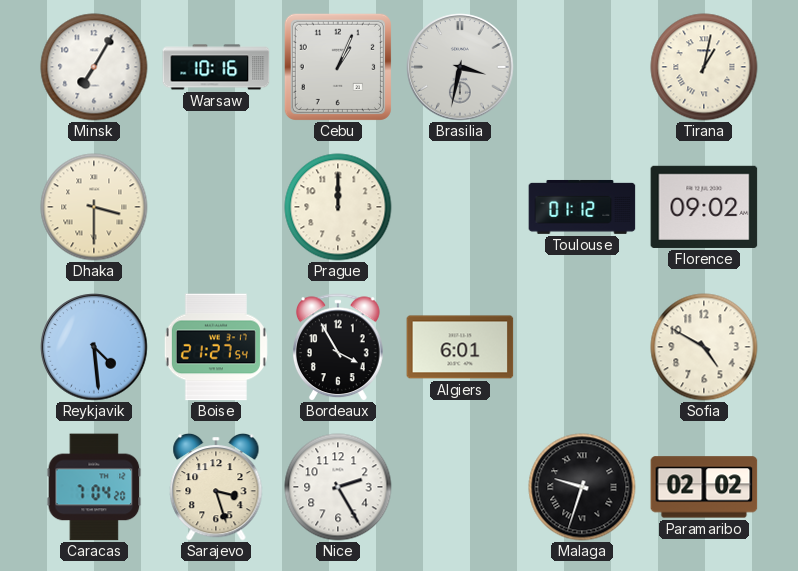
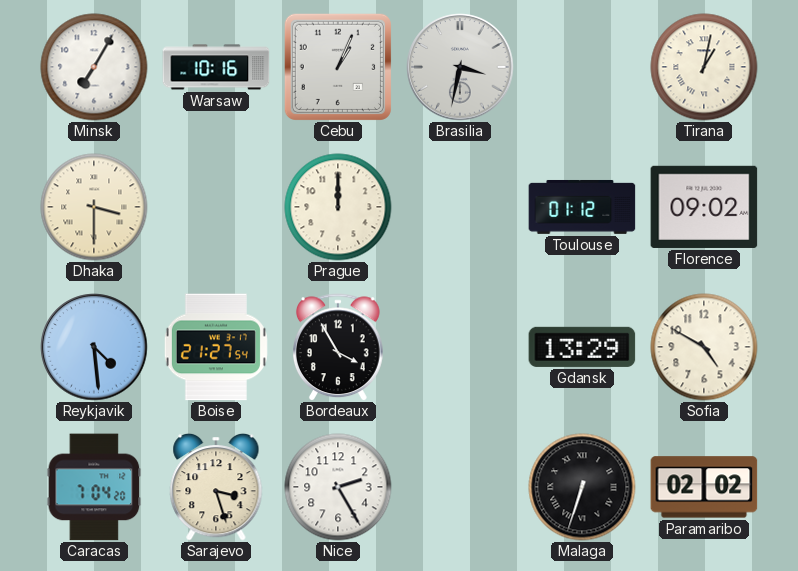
Algiers: 6:01 -> none (460, 347)
Gdansk: none -> 13:29 (582, 347)
Malaga: 9:33 -> 6:33 (582, 487)
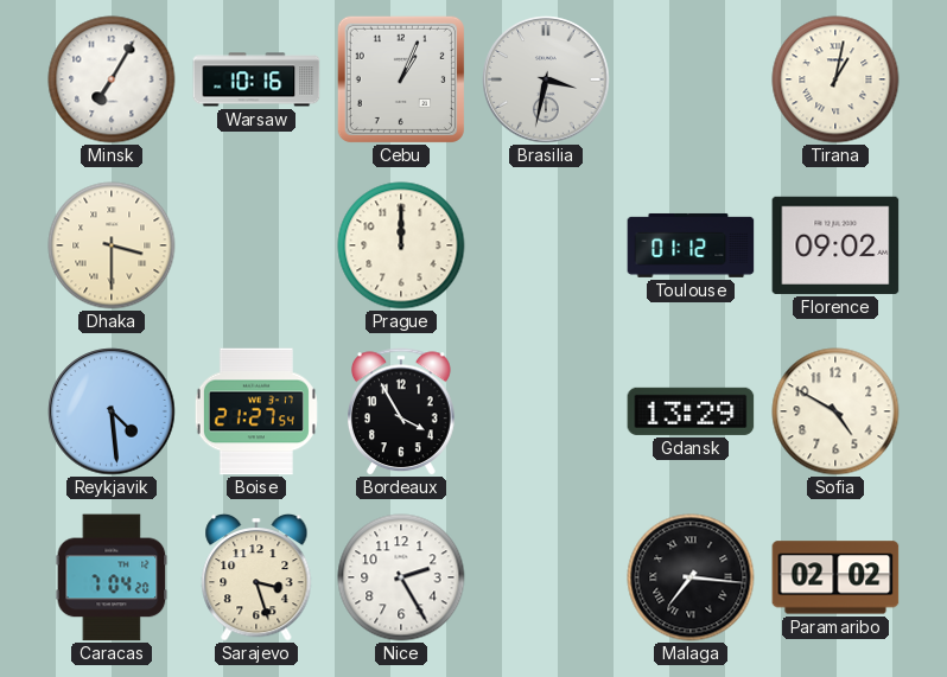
Malaga: 6:33 -> 7:16 (691, 577)
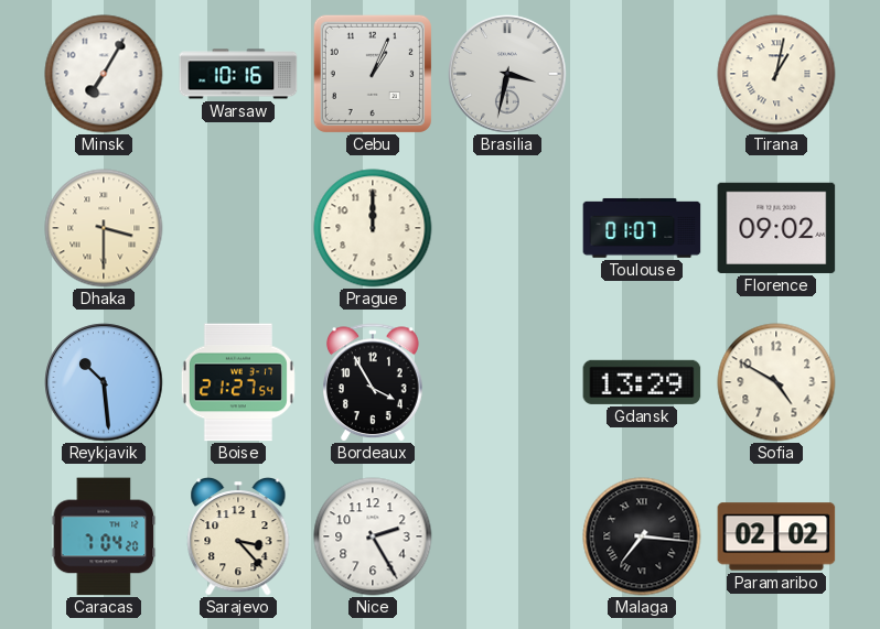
Toulouse: 01:12 -> 01:07 (642, 228)
Reykjavik: 4:29 -> 10:29 (104, 382)
Sarajevo: 3:27 -> 3:23 (238, 536)
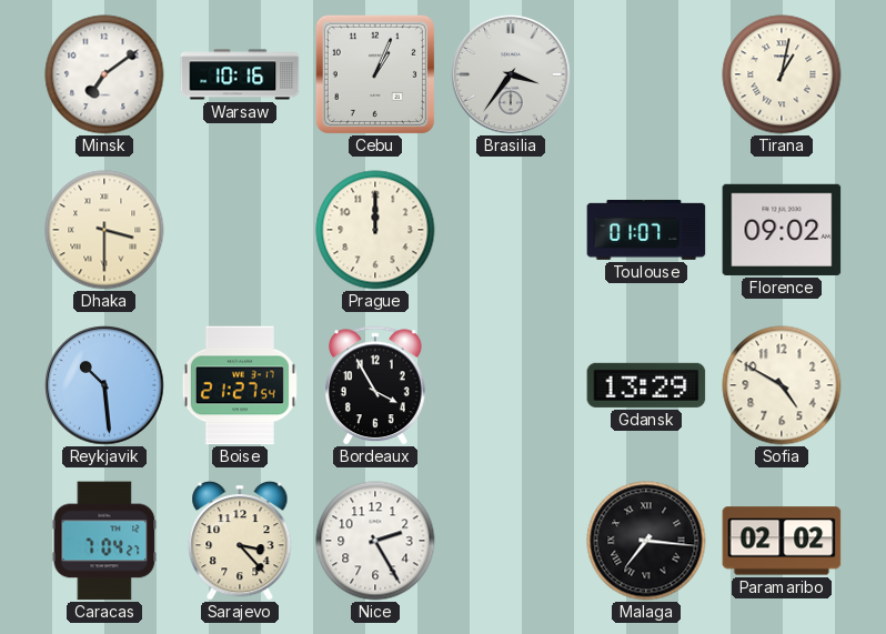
Minsk: 7:05 -> 7:09 (104, 74)
Brasilia: 3:32 -> 3:36 (511, 74)
Caracas: 7:04:20 -> 7:04:27 (104, 541)
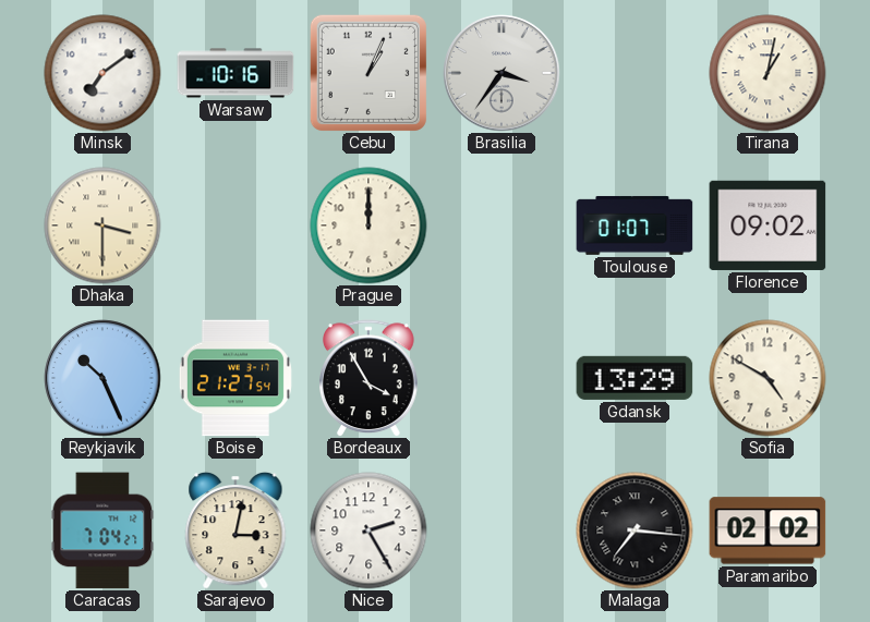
Reykjavik: 10:29 -> 10:26 (102, 378)
Sarajevo: 3:23 -> 3:02 (235, 530)
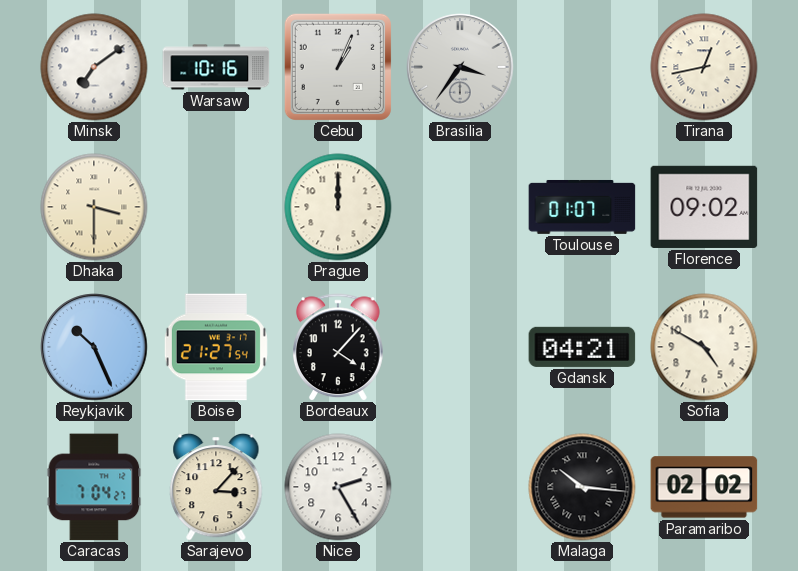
Tirana: 1:02 -> 12:43 (704, 67)
Bordeaux: 3:55 -> 4:07 (339, 347)
Gdansk: 13:29 -> 04:21 (582, 347)
Sarajevo: 3:02 -> 3:07 (216, 487)
Malaga: 7:16 -> 10:16 (582, 487)
